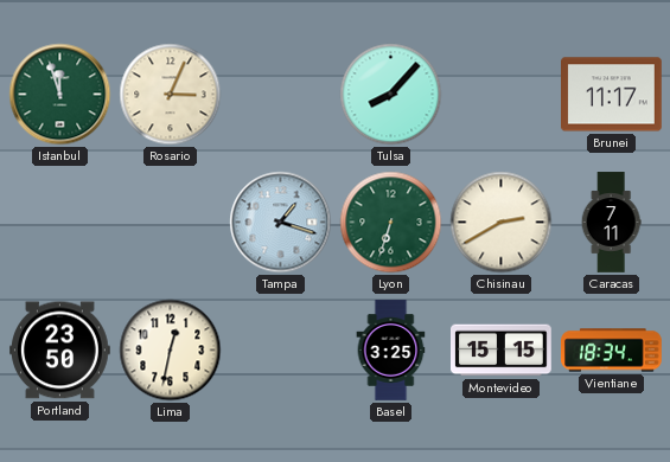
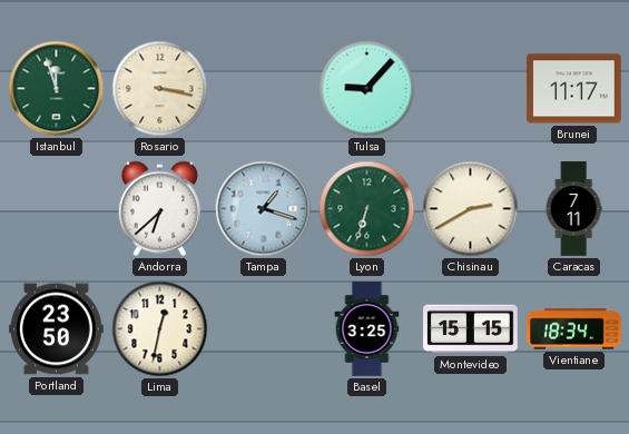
Rosario: 3:04 -> 3:17 (160, 89)
Tulsa: 8:07 -> 9:07 (367, 89)
Andorra: none -> 6:38 (159, 209)
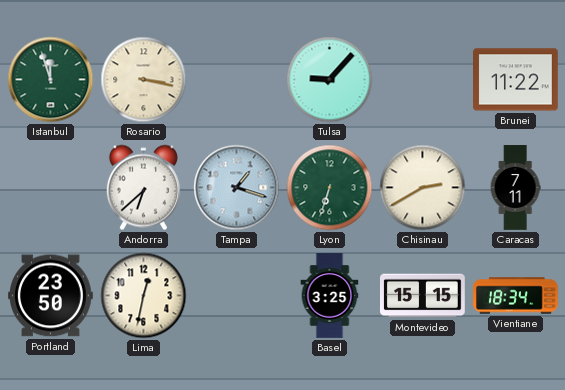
Brunei: 11:17 -> 11:22 (516, 80)
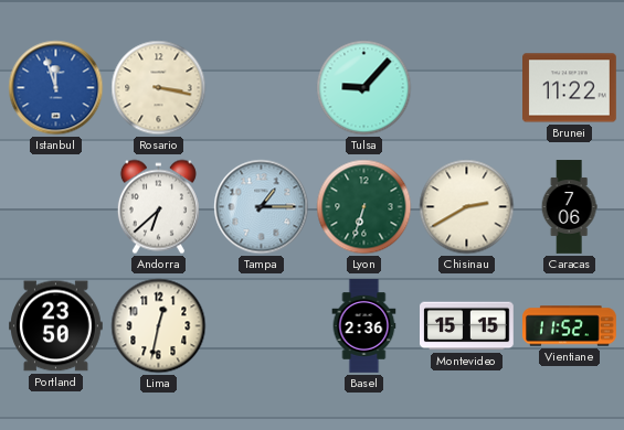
Istanbul dial: green -> blue (56, 88)
Tampa: 1:18 -> 1:15 (262, 207)
Caracas: 7:11 -> 7:06 (569, 207)
Basel: 3:25 -> 2:36 (364, 326)
Vientiane: 18:34 -> 11:52 (570, 326)
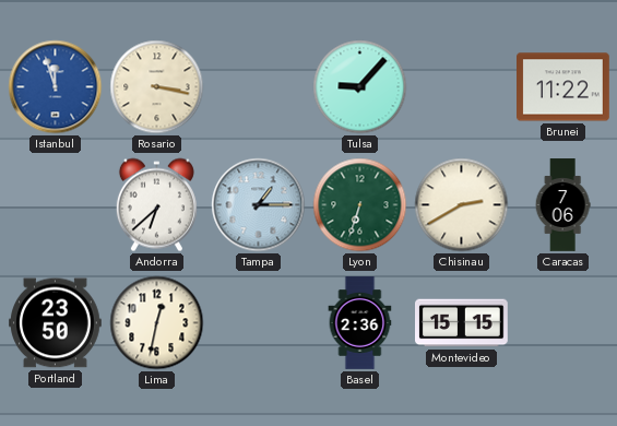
Vientiane: 11:52 -> none (570, 326)
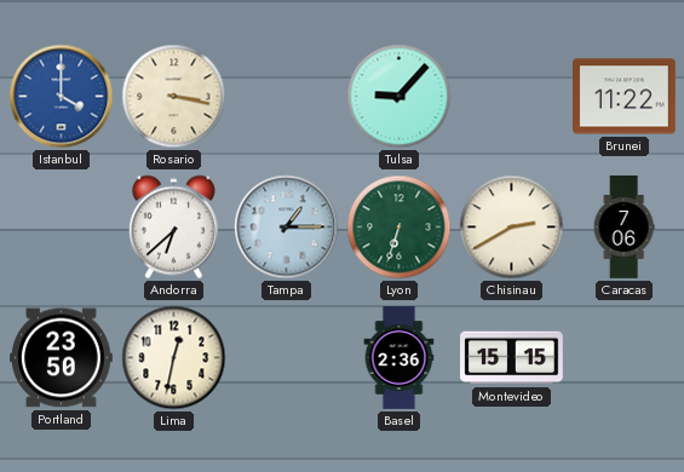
Istanbul: 11:57 -> 4:00 (62, 97)
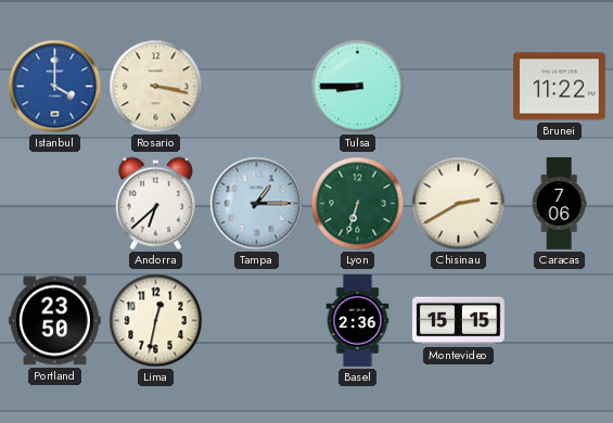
Tulsa: 9:07 -> 8:45 (358, 87)
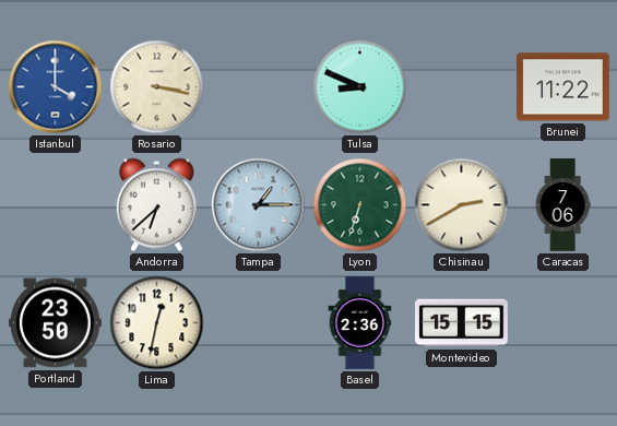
Tulsa: 8:45 -> 8:49 (360, 87)
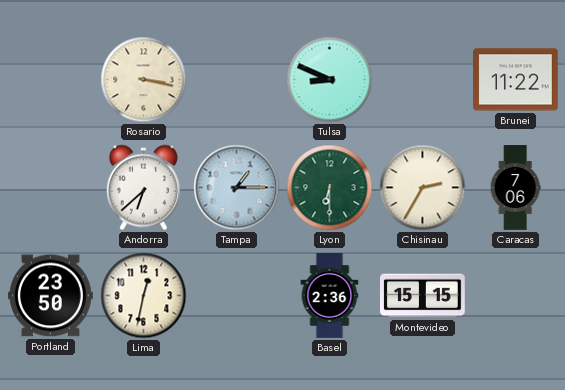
Istanbul: 4:00 -> none (56, 87)
Lyon: 6:33 -> 6:30 (330, 188)
Chisinau: 2:40 -> 2:35 (423, 188)
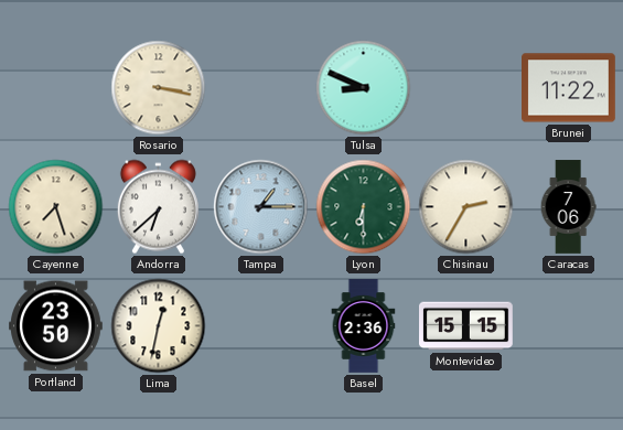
Cayenne: none -> 7:27 (56, 207)
